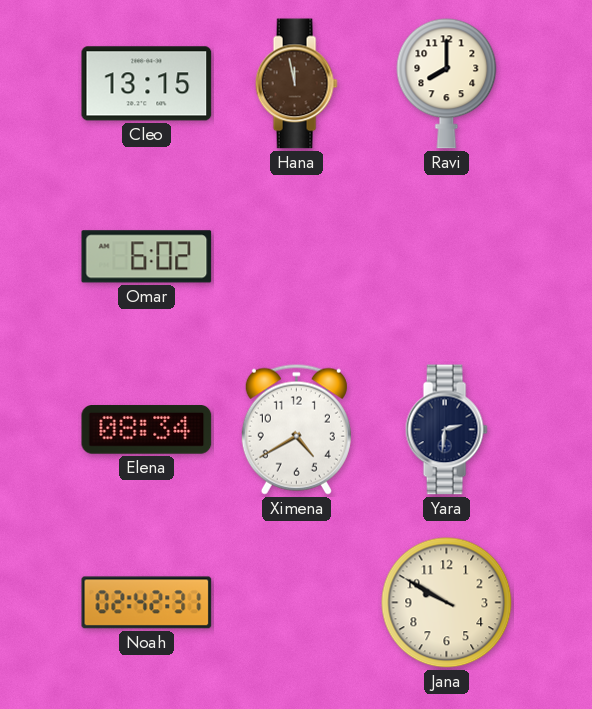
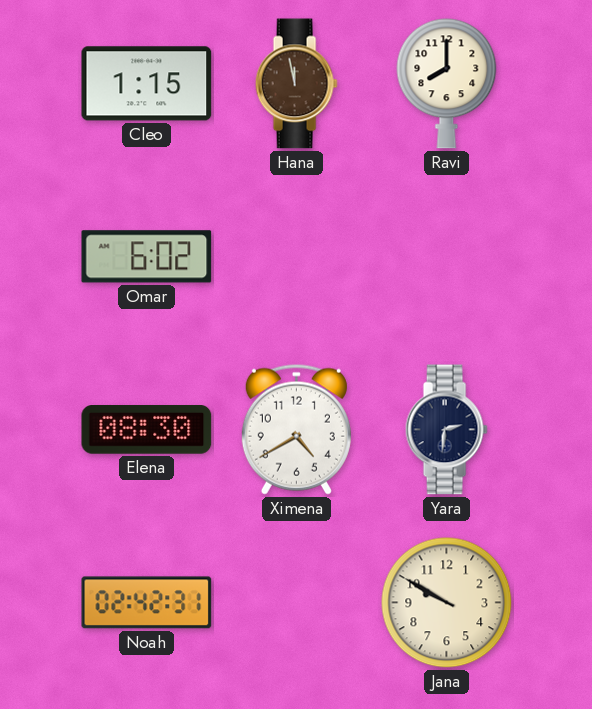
Cleo: 13:15 -> 1:15 (147, 84)
Elena: 08:34 -> 08:30 (147, 430)
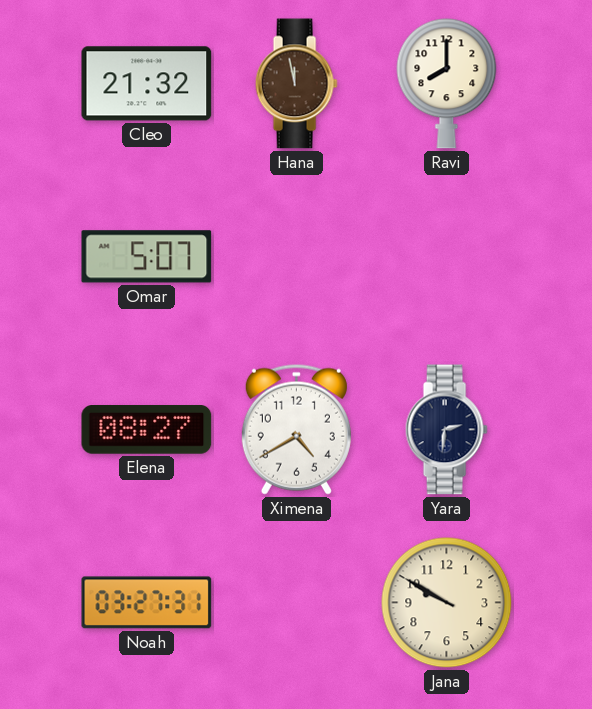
Cleo: 1:15 -> 21:32 (147, 84)
Omar: 6:02 -> 5:07 (147, 257)
Elena: 08:30 -> 08:27 (147, 430)
Noah: 02:42 -> 03:27 (147, 603)
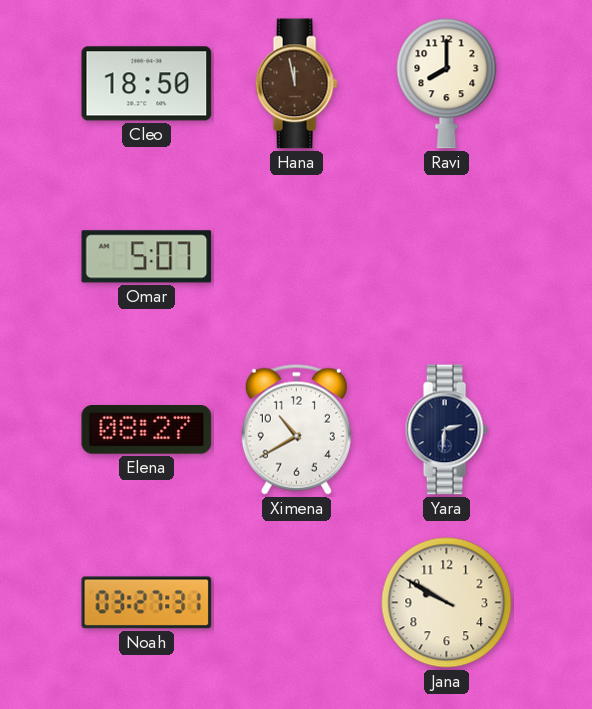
Cleo: 21:32 -> 18:50 (147, 84)
Ximena: 4:40 -> 10:40 (296, 429)
